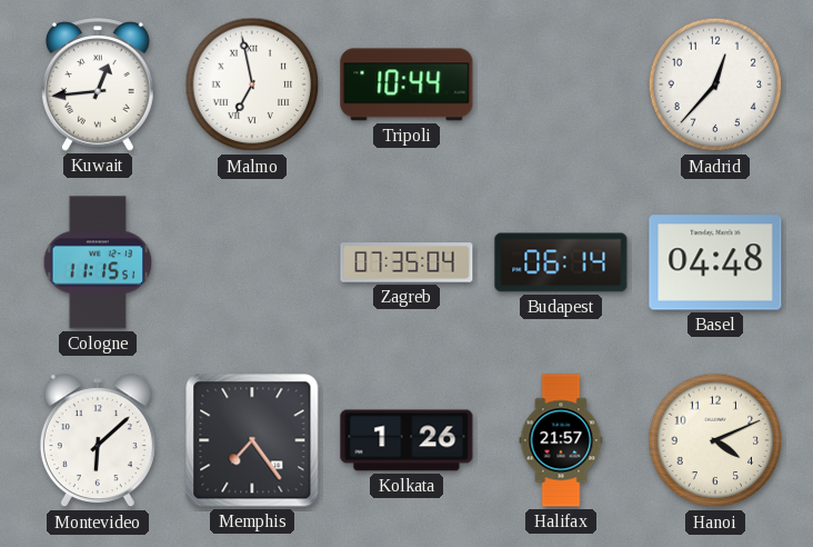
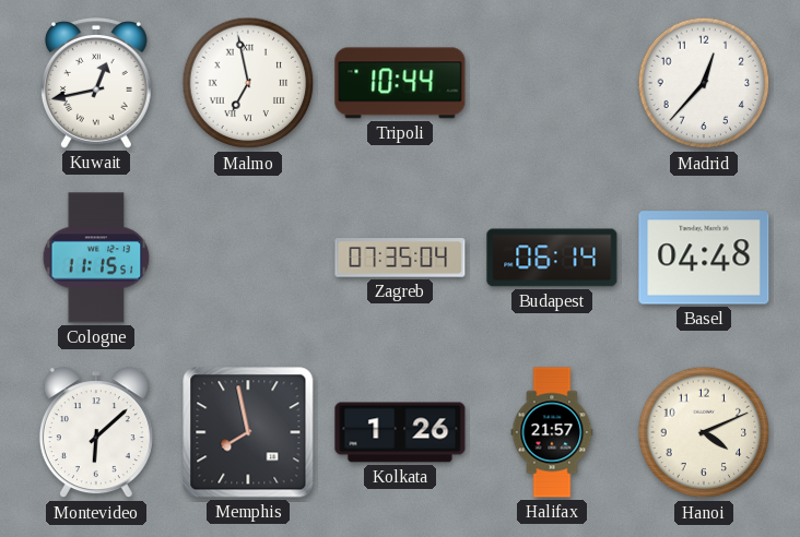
Kuwait: 12:44 -> 12:43 (96, 83)
Memphis: 7:24 -> 7:58 (248, 432)
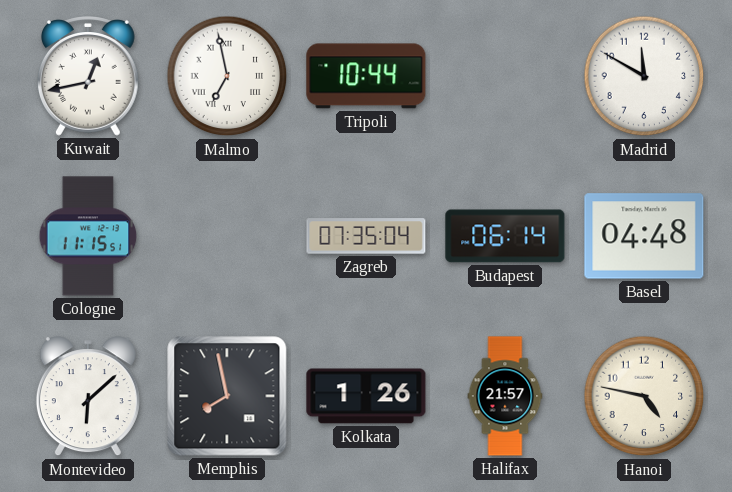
Madrid: 12:37 -> 11:50 (644, 76)
Hanoi: 4:11 -> 4:47 (644, 396)
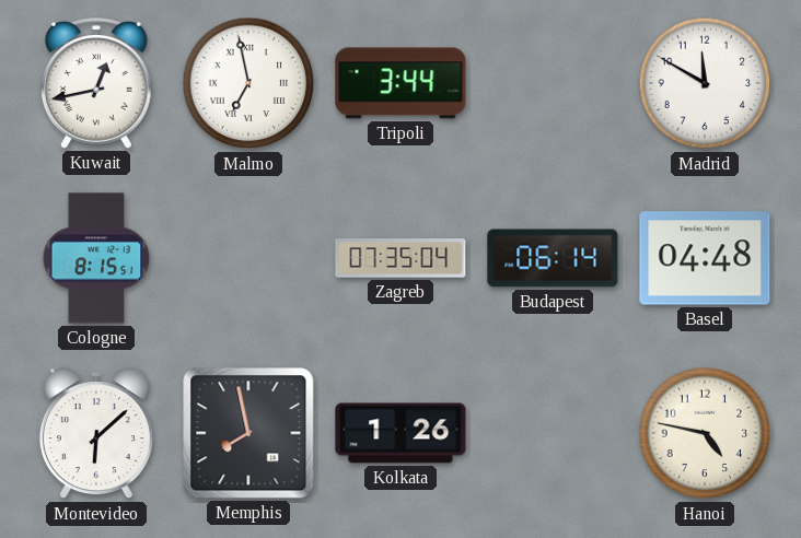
Tripoli: 10:44 -> 3:44 (400, 83)
Cologne: 11:15 -> 8:15 (96, 258)
Halifax: 21:57 -> none (505, 396)
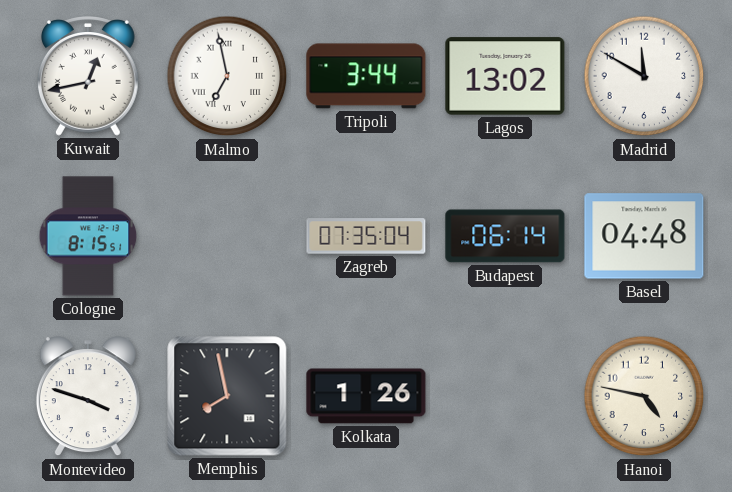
Lagos: none -> 13:02 (505, 76)
Montevideo: 6:08 -> 3:48 (88, 397)
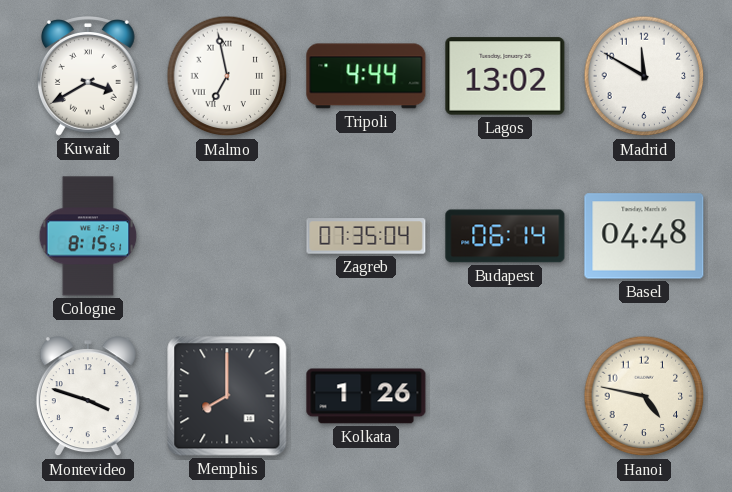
Kuwait: 12:43 -> 3:40 (88, 76)
Tripoli: 3:44 -> 4:44 (366, 76)
Memphis: 7:58 -> 8:00 (227, 396)
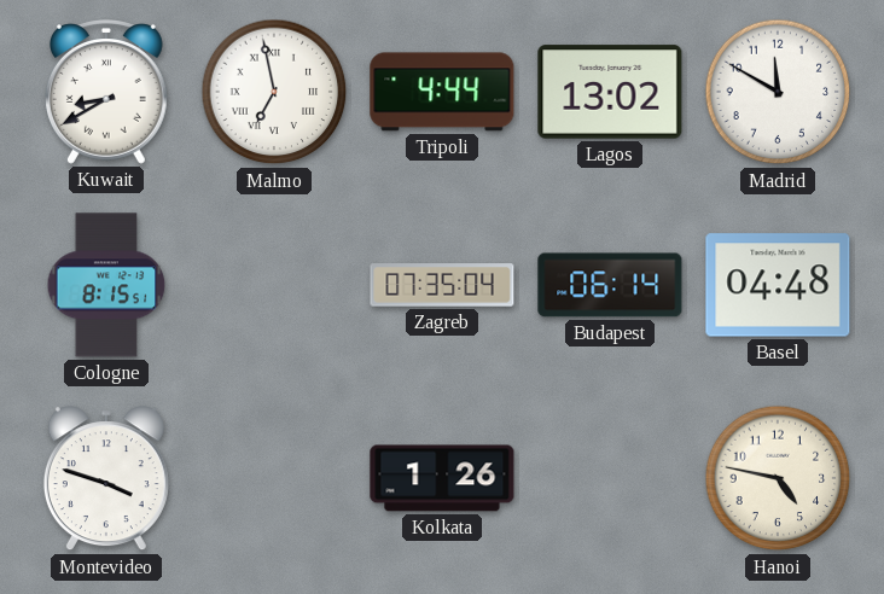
Kuwait: 3:40 -> 8:40 (106, 92)
Memphis: 8:00 -> none (227, 396)
